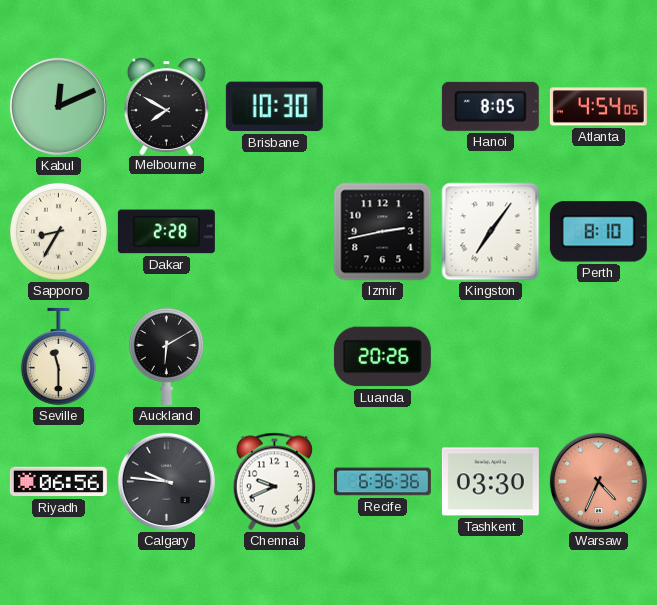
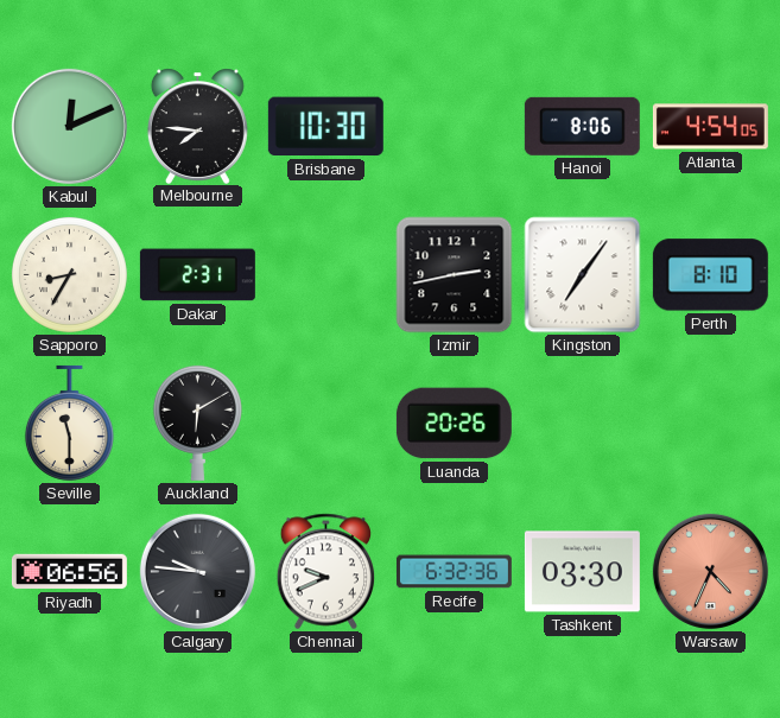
Melbourne: 7:50 -> 7:46 (197, 126)
Hanoi: 8:05 -> 8:06 (582, 126)
Dakar: 2:28 -> 2:31 (197, 275)
Recife: 6:36 -> 6:32 (454, 572)
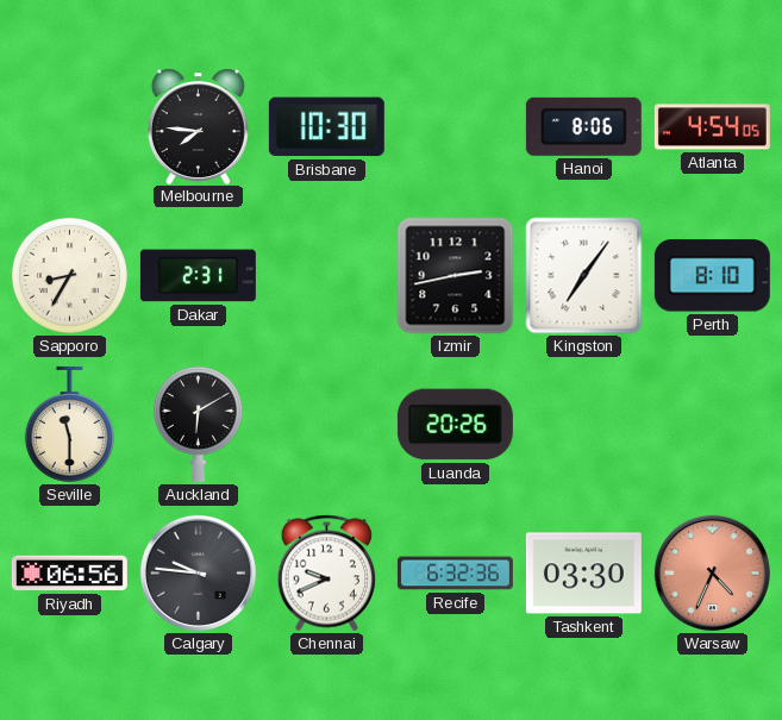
Kabul: 12:11 -> none (69, 126)
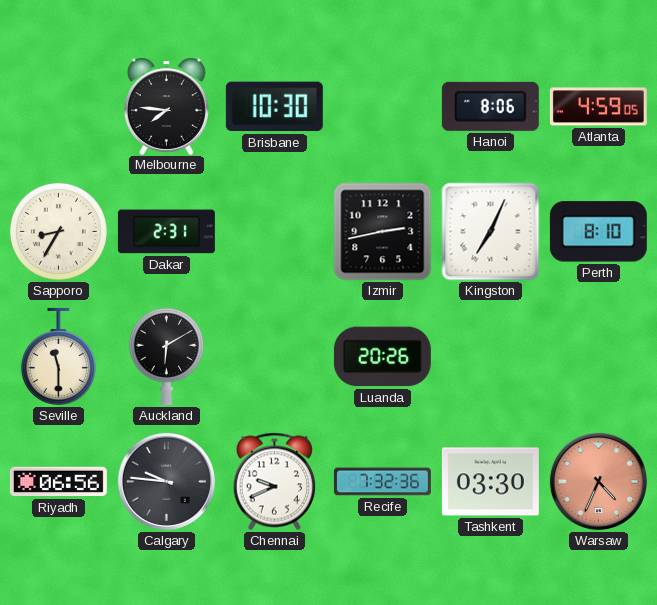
Atlanta: 4:54 -> 4:59 (598, 107)
Kingston: 7:06 -> 7:04 (491, 232)
Recife: 6:32 -> 7:32 (382, 482)
